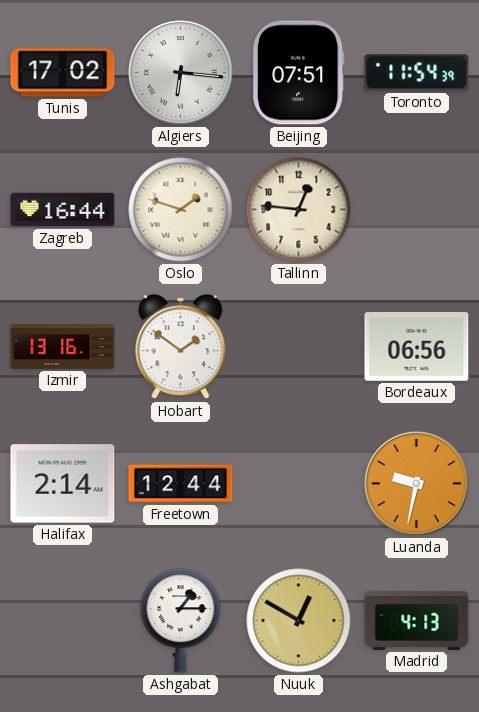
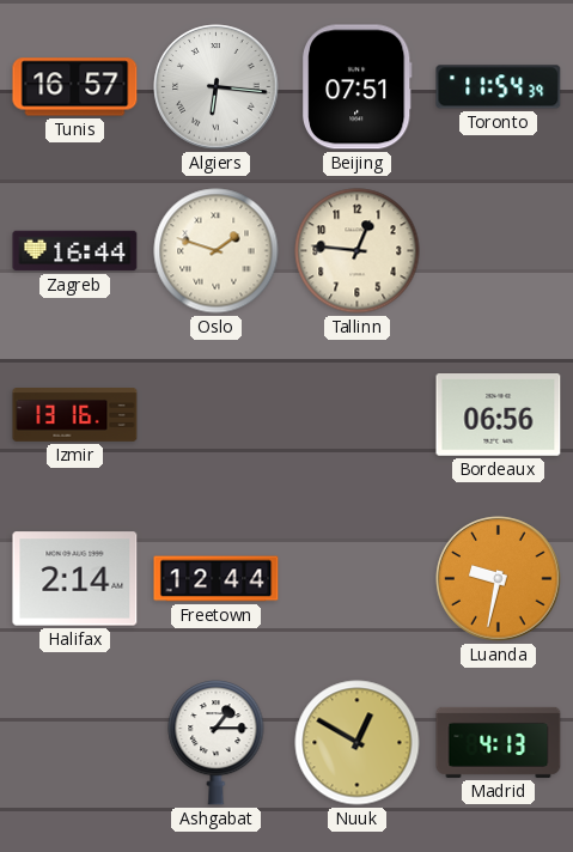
Tunis: 17:02 -> 16:57 (75, 87)
Hobart: 1:51 -> none (181, 347)
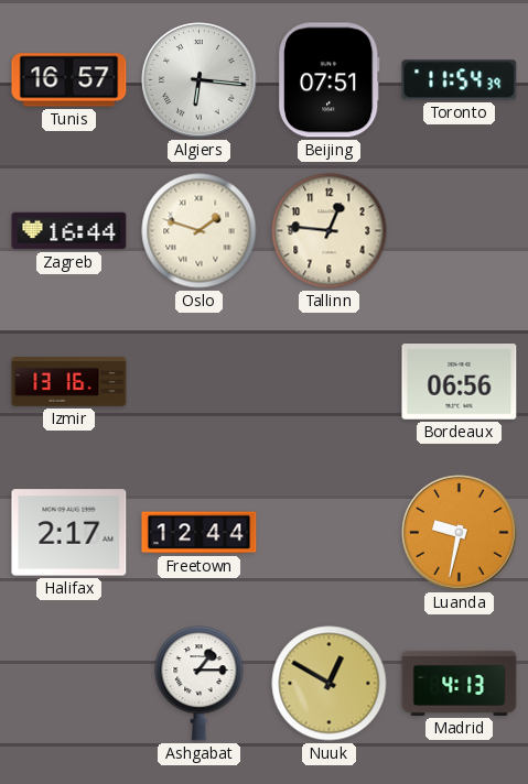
Halifax: 2:14 -> 2:17 (69, 533)
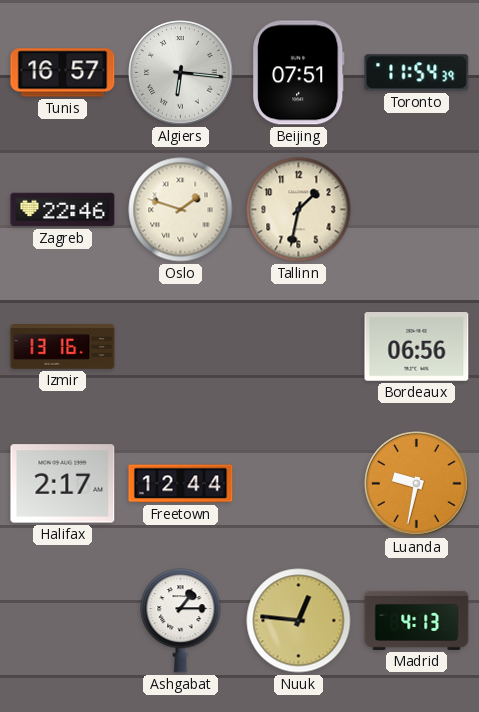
Zagreb: 16:44 -> 22:46 (63, 210)
Tallinn: 12:46 -> 1:32 (299, 210)
Nuuk: 12:50 -> 12:46 (299, 621)
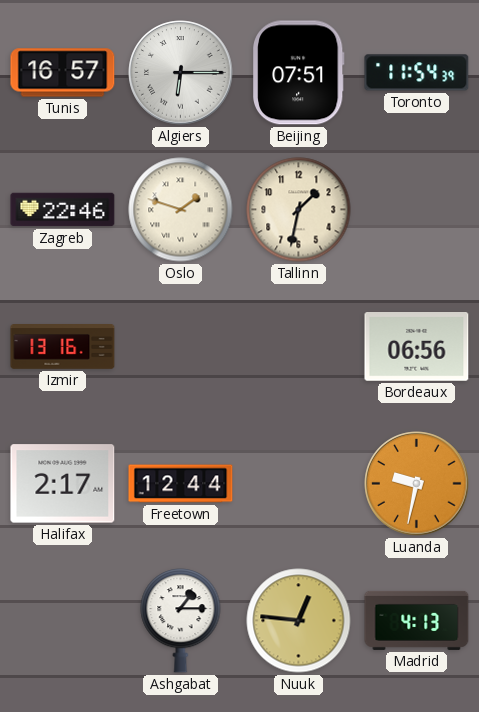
Algiers: 6:16 -> 6:15 (181, 73)
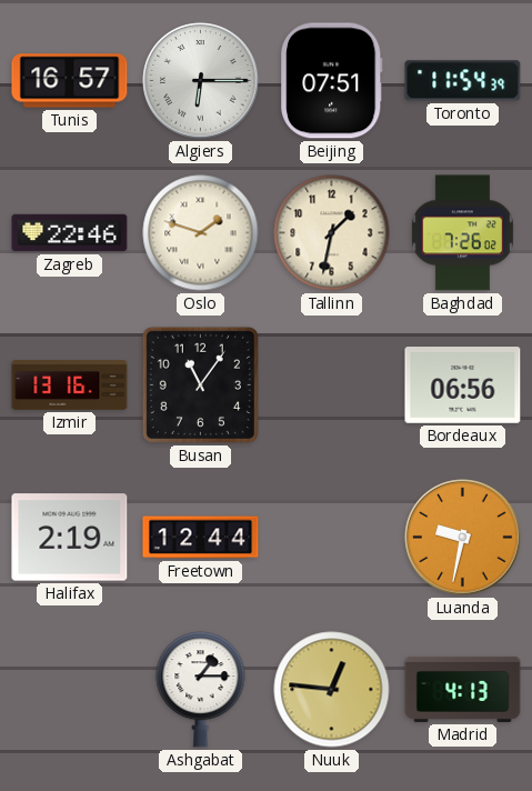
Baghdad: none -> 7:26 (462, 233)
Busan: none -> 11:06 (200, 384)
Halifax: 2:17 -> 2:19 (70, 538)
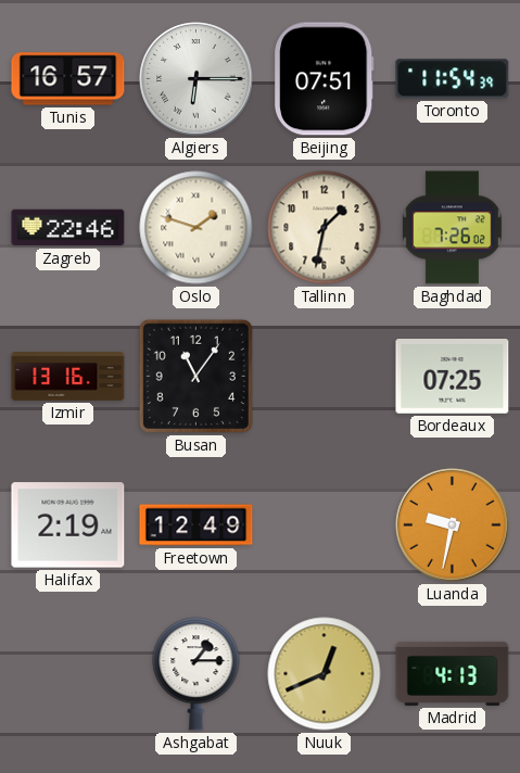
Bordeaux: 06:56 -> 07:25 (453, 377)
Freetown: 12:44 -> 12:49 (196, 525)
Nuuk: 12:46 -> 12:41 (325, 674)
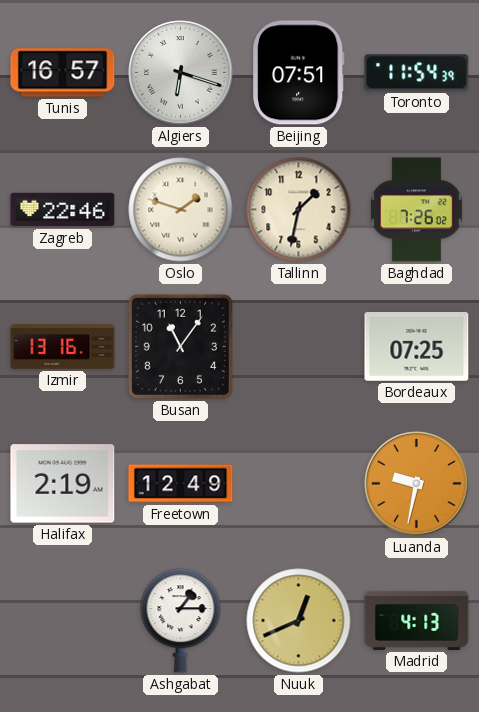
Algiers: 6:15 -> 6:18 (181, 73)
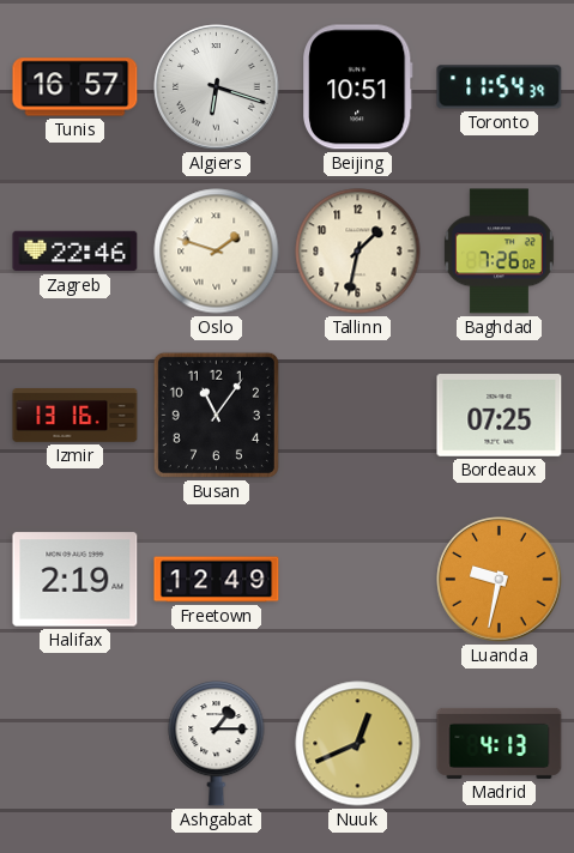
Beijing: 07:51 -> 10:51 (358, 87)
